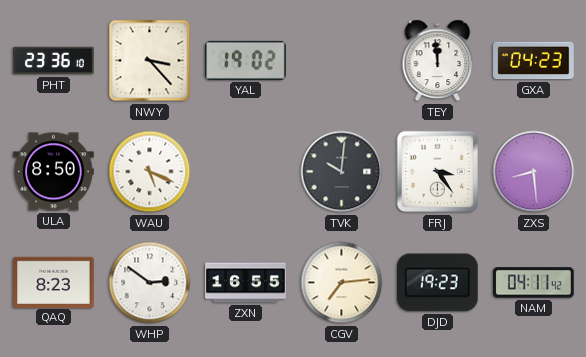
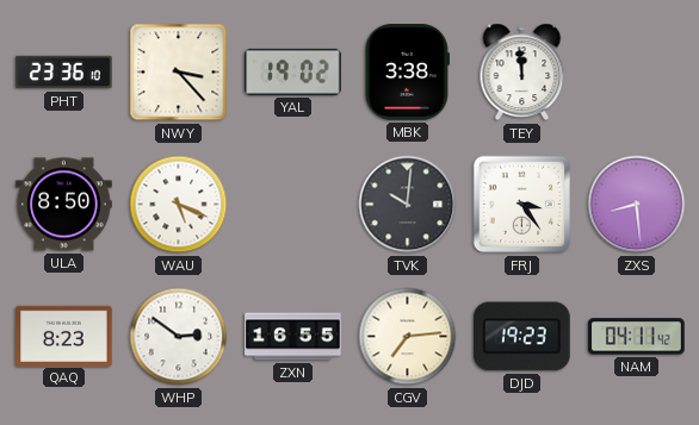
MBK: none -> 3:38 (407, 73)
GXA: 04:23 -> none (534, 61)
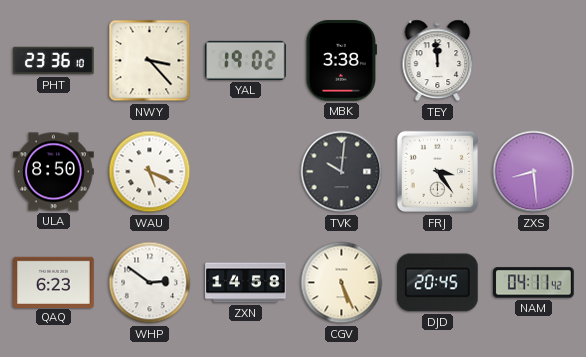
QAQ: 8:23 -> 6:23 (54, 282)
ZXN: 16:55 -> 14:58 (246, 283)
CGV: 7:14 -> 5:26 (342, 283)
DJD: 19:23 -> 20:45 (438, 283)
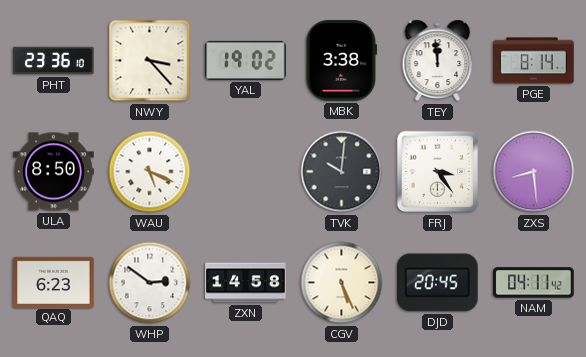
PGE: none -> 8:14 (534, 61)
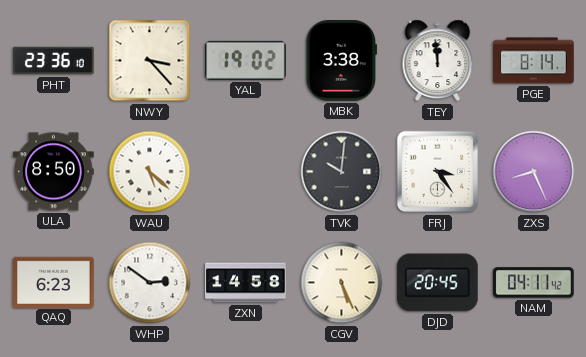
WAU: 5:19 -> 5:22 (150, 172)
ZXS: 8:29 -> 8:26 (534, 172)
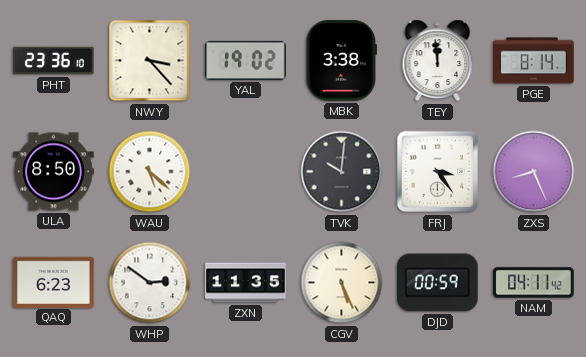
ZXN: 14:58 -> 11:35 (246, 283)
DJD: 20:45 -> 00:59 (438, 283)
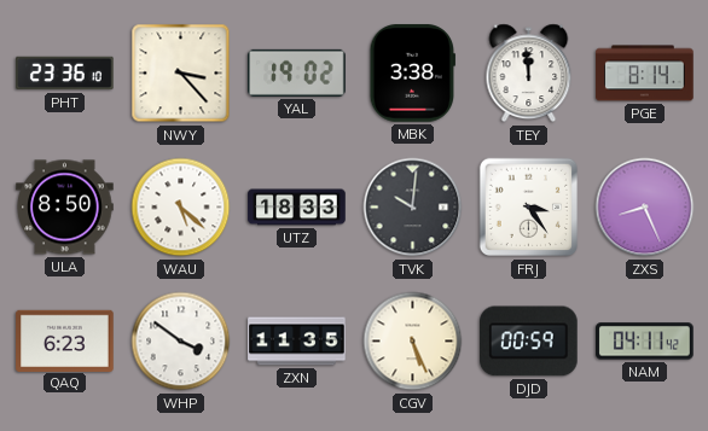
UTZ: none -> 18:33 (297, 208)
WHP: 2:51 -> 3:51 (181, 342)
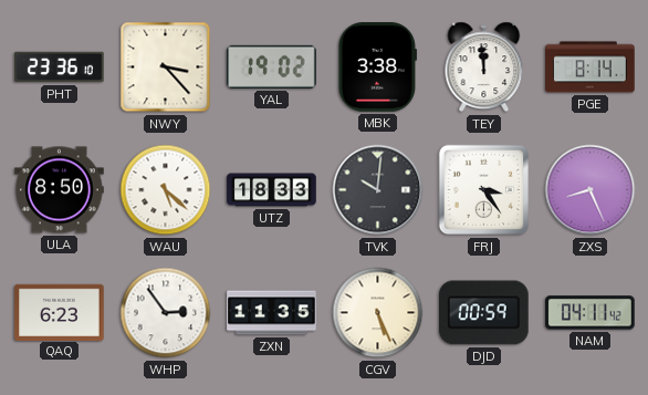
WHP: 3:51 -> 2:54 (166, 313)
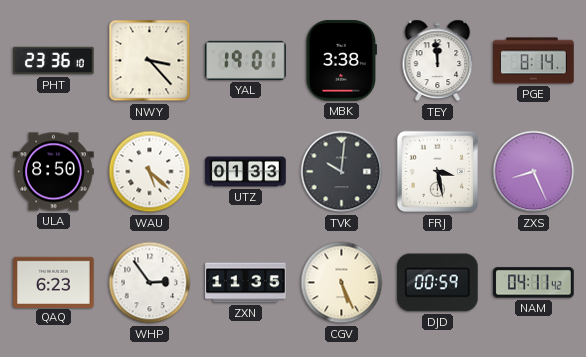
YAL: 19:02 -> 19:01 (246, 60)
UTZ: 18:33 -> 01:33 (246, 172)
FRJ: 3:24 -> 3:28 (438, 172)
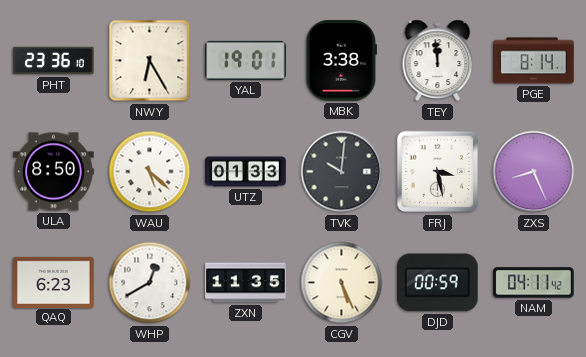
NWY: 3:23 -> 6:25 (150, 61)
WHP: 2:54 -> 12:40 (150, 283)
